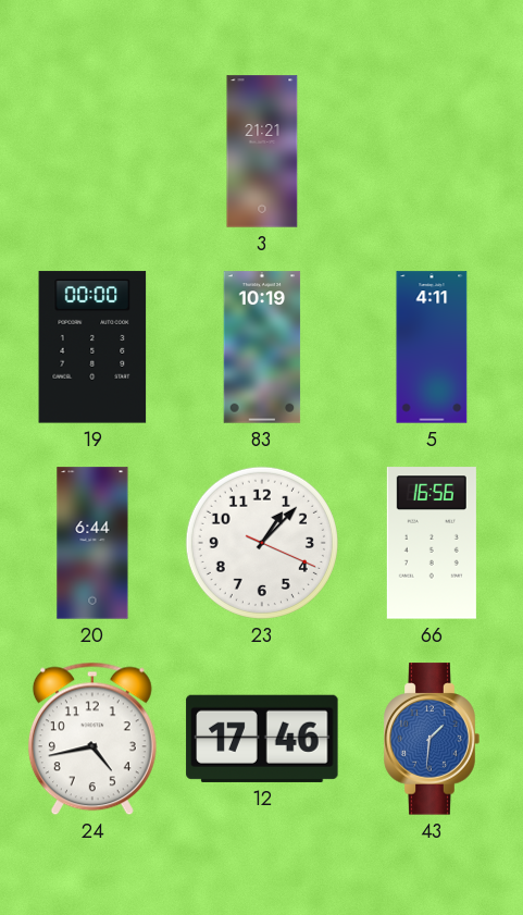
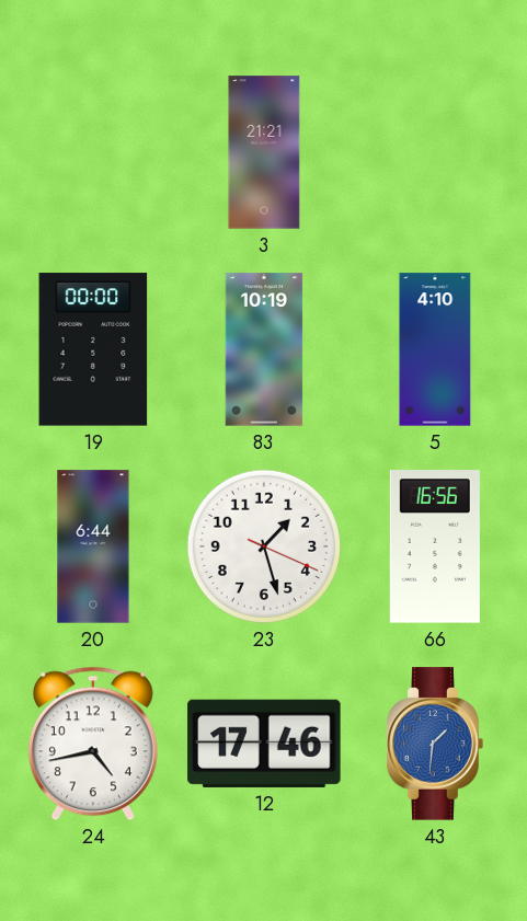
5: 4:11 -> 4:10 (435, 349)
23: 1:07 -> 1:27 (264, 546)
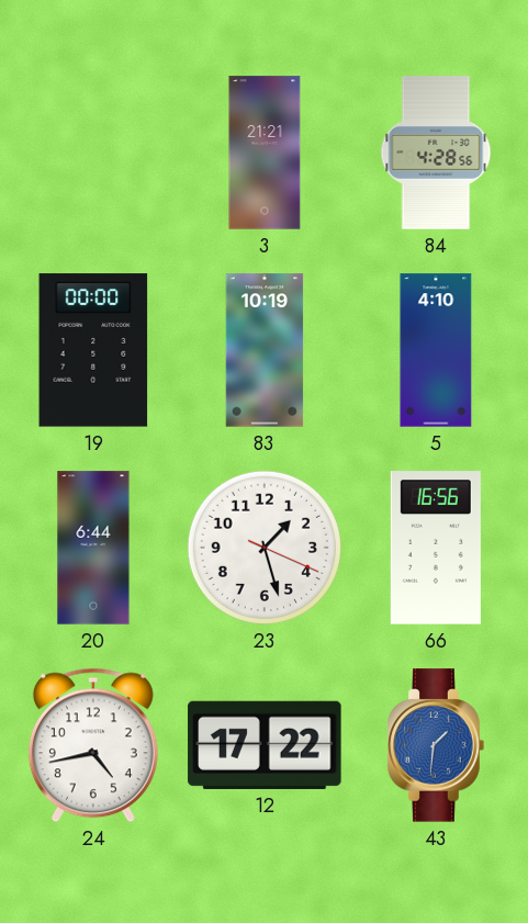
84: none -> 4:28 (436, 153)
12: 17:46 -> 17:22 (265, 745)
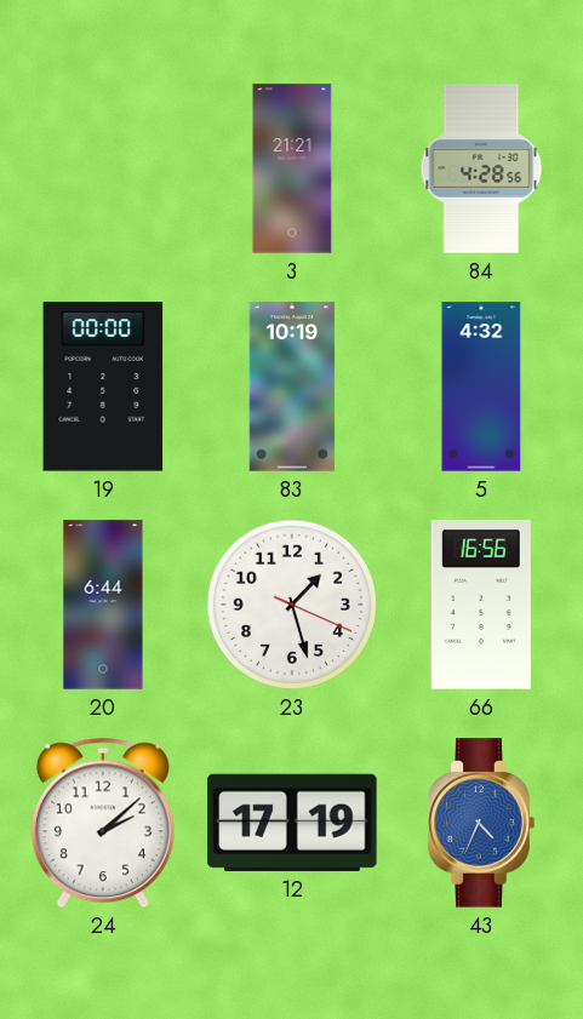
5: 4:10 -> 4:32 (481, 387)
24: 4:43 -> 2:08 (103, 823)
12: 17:22 -> 17:19 (292, 823)
43: 1:31 -> 4:34 (481, 823)
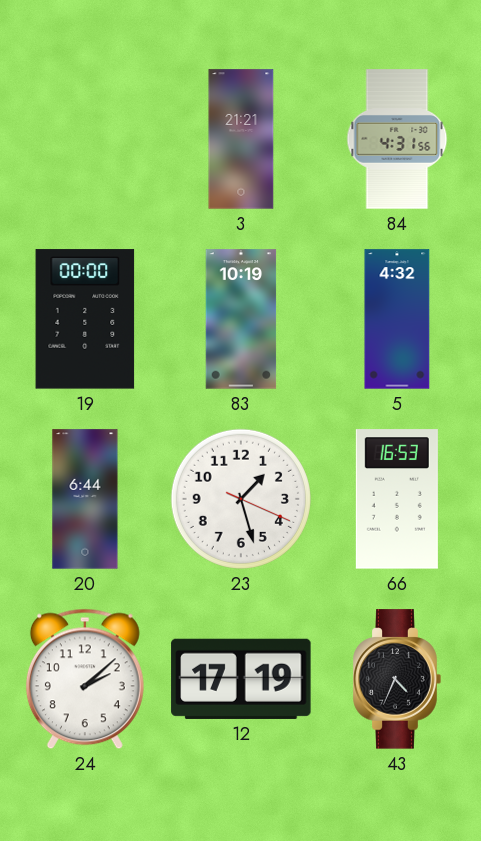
84: 4:28 -> 4:31 (397, 139)
66: 16:56 -> 16:53 (397, 499)
43 dial: blue -> black (397, 679)
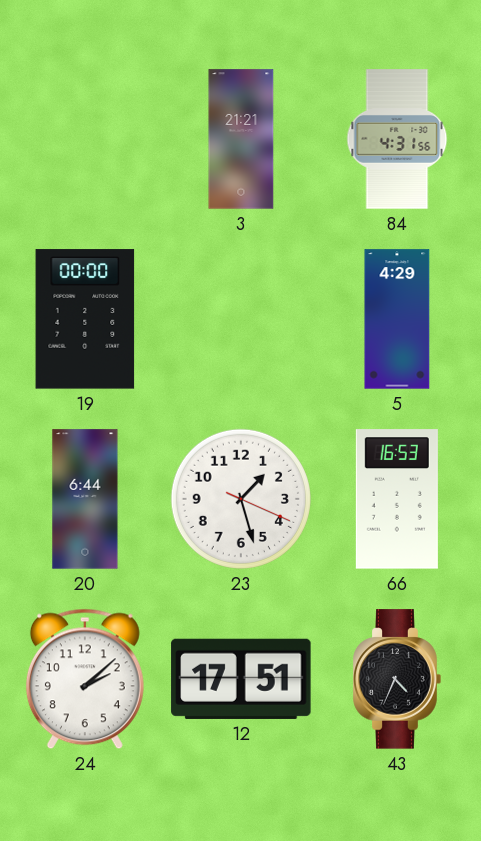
83: 10:19 -> none (241, 319)
5: 4:32 -> 4:29 (397, 319)
12: 17:19 -> 17:51 (241, 679)
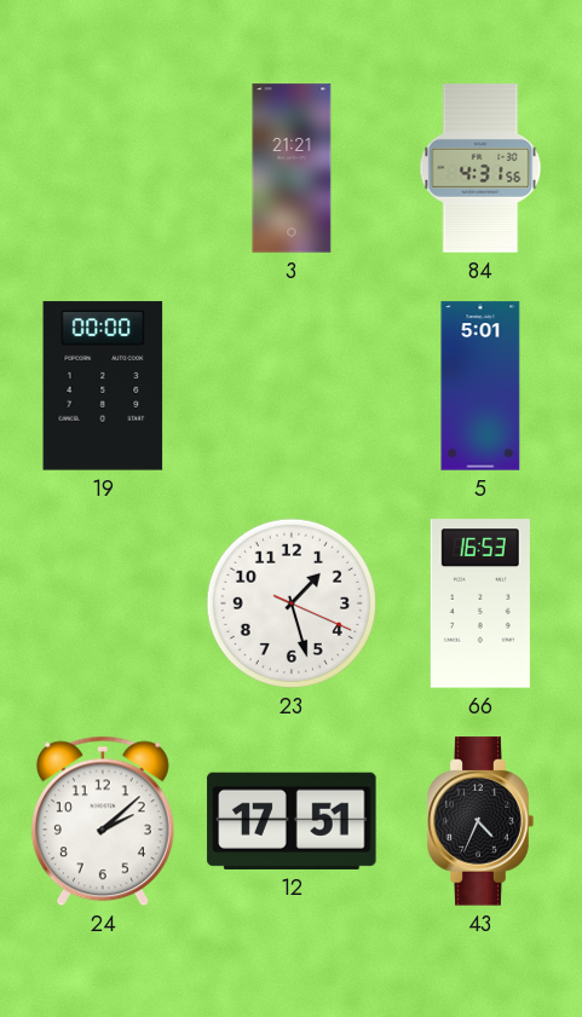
5: 4:29 -> 5:01 (480, 386)
20: 6:44 -> none (85, 499)
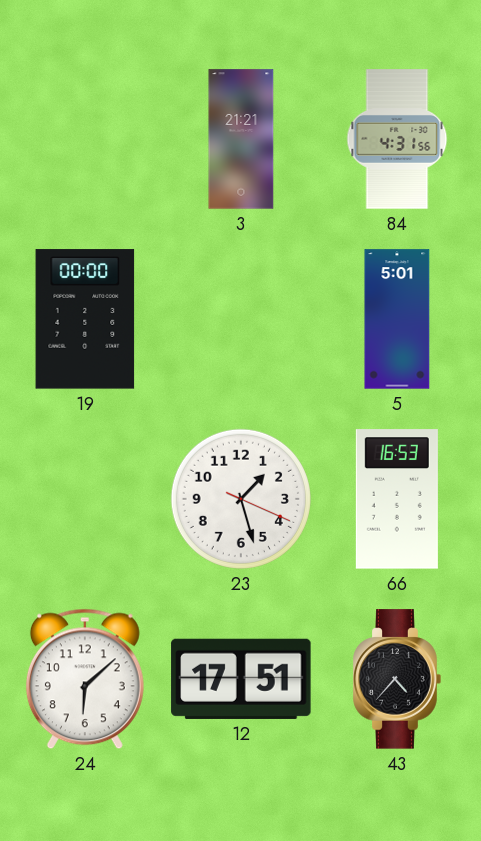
24: 2:08 -> 6:08 (85, 679)
43: 4:34 -> 4:37 (397, 679)
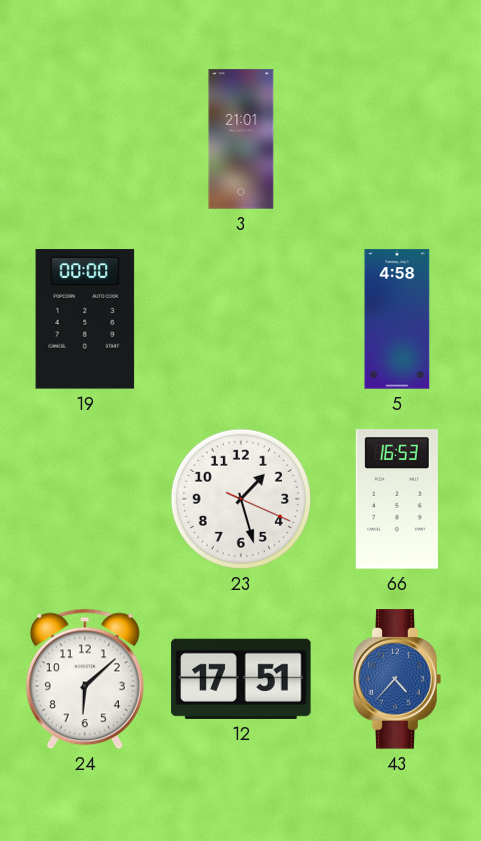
3: 21:21 -> 21:01 (241, 139)
84: 4:31 -> none (397, 139)
5: 5:01 -> 4:58 (397, 319)
43 dial: black -> blue (397, 679)
